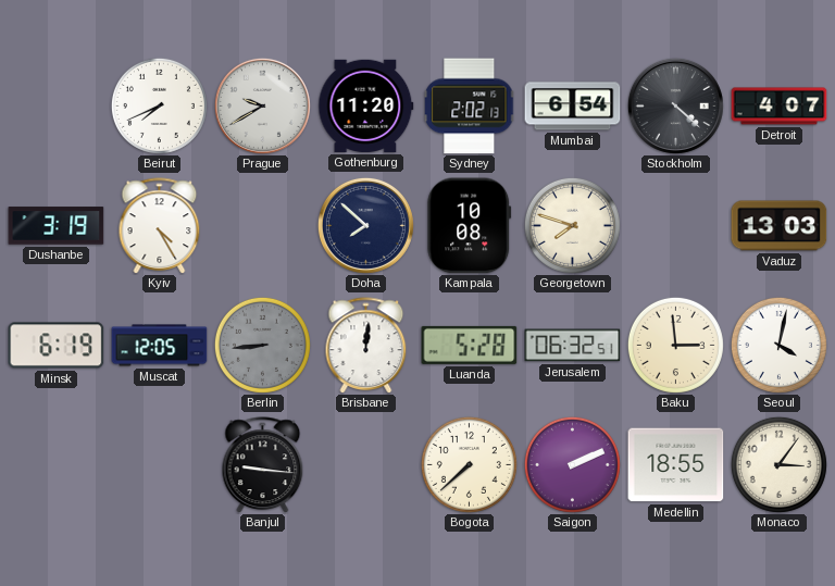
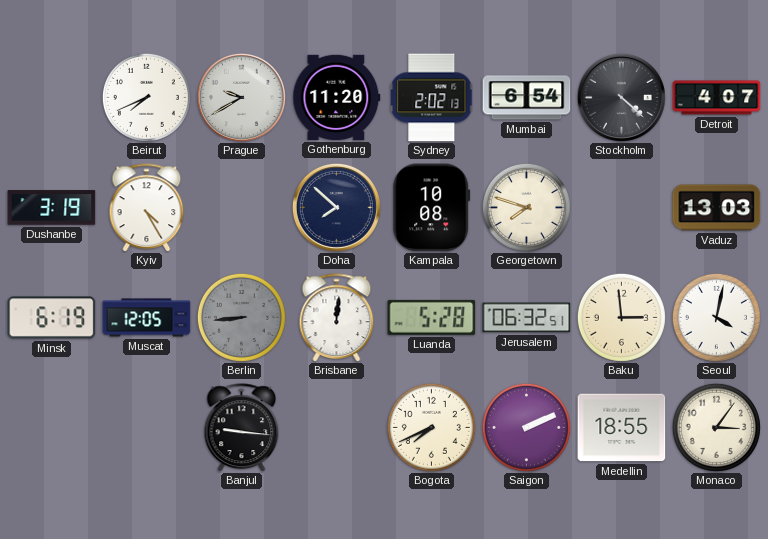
Bogota: 7:38 -> 7:41 (431, 427)
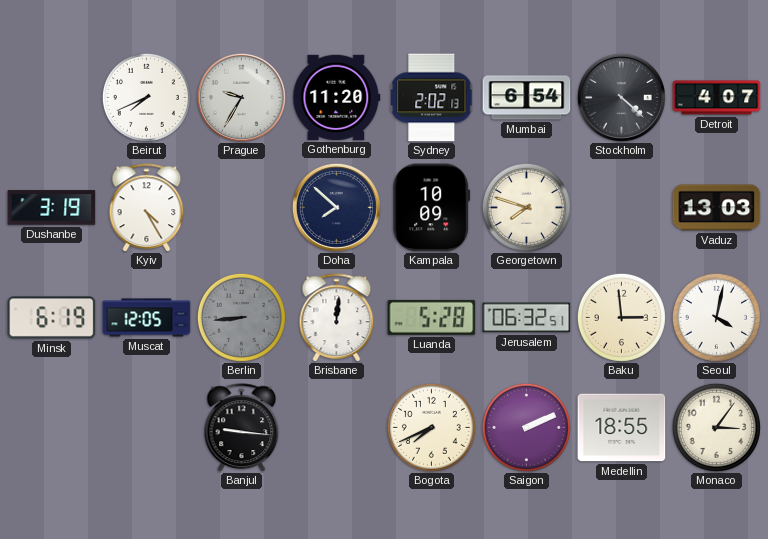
Prague: 9:40 -> 9:35 (241, 97)
Kampala: 10:08 -> 10:09 (432, 208)
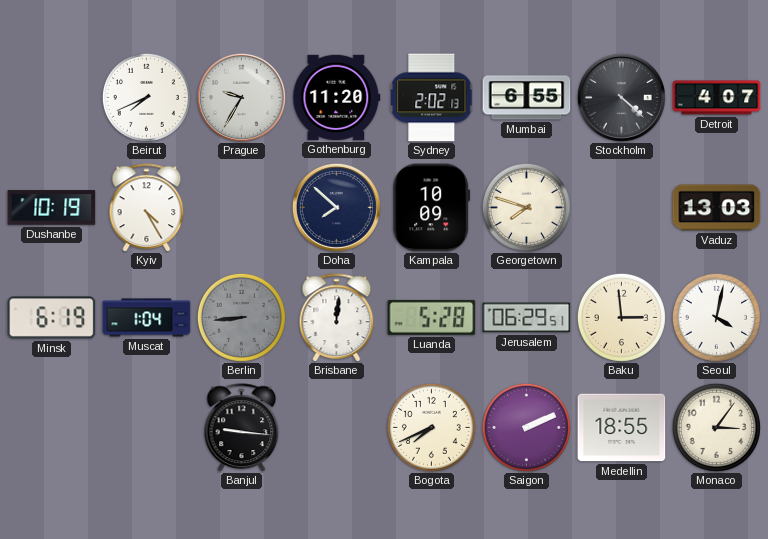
Mumbai: 6:54 -> 6:55 (527, 98)
Dushanbe: 3:19 -> 10:19 (52, 208)
Muscat: 12:05 -> 1:04 (147, 318)
Jerusalem: 06:32 -> 06:29 (527, 318)
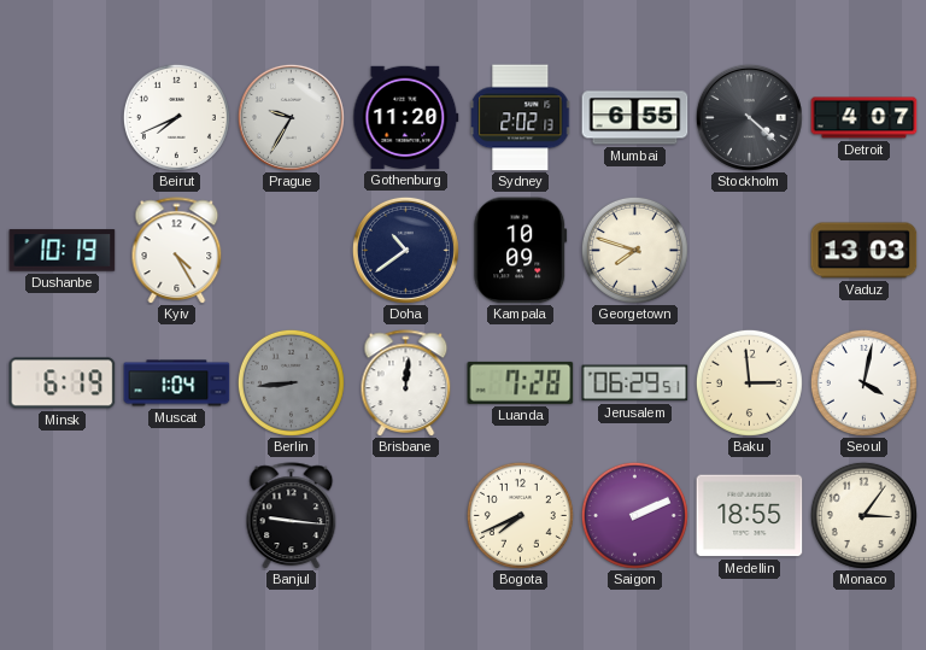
Doha: 7:52 -> 10:39 (405, 250)
Luanda: 5:28 -> 7:28 (521, 382)
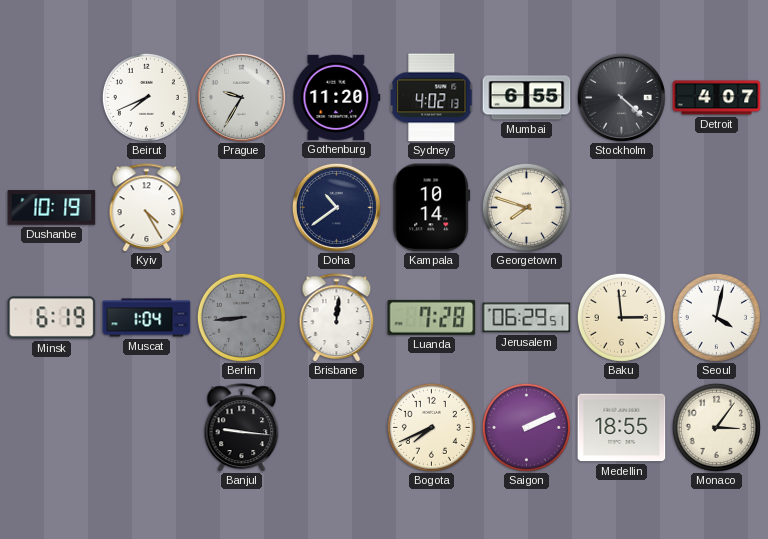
Sydney: 2:02 -> 4:02 (432, 98)
Kampala: 10:09 -> 10:14 (432, 208)
Vaduz: 13:03 -> none (865, 251)
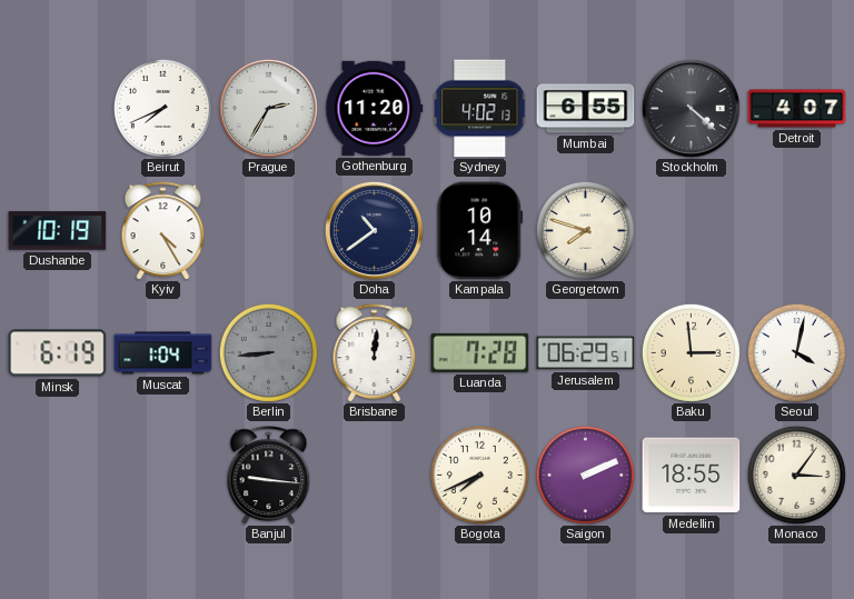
Prague: 9:35 -> 2:35 (268, 108)
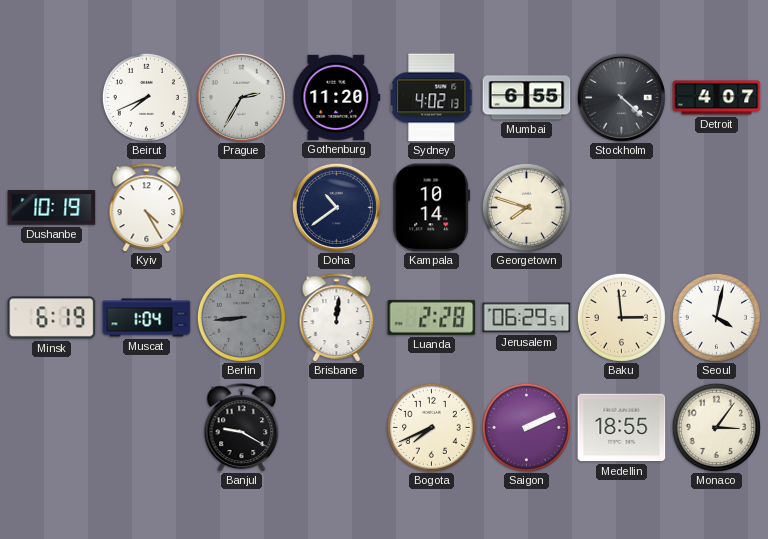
Luanda: 7:28 -> 2:28 (432, 317)
Banjul: 9:16 -> 9:20 (242, 427)
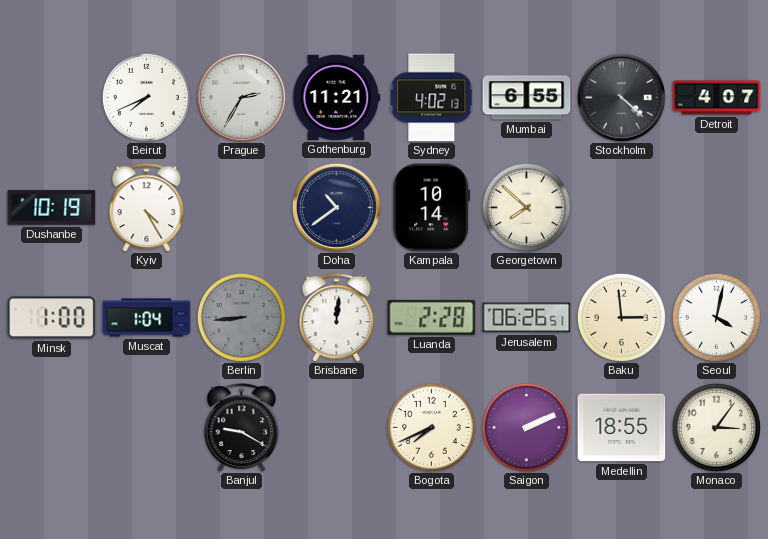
Gothenburg: 11:20 -> 11:21 (337, 97)
Georgetown: 7:48 -> 7:52 (526, 207)
Minsk: 6:19 -> 1:00 (52, 318)
Jerusalem: 06:29 -> 06:26 (527, 318)
